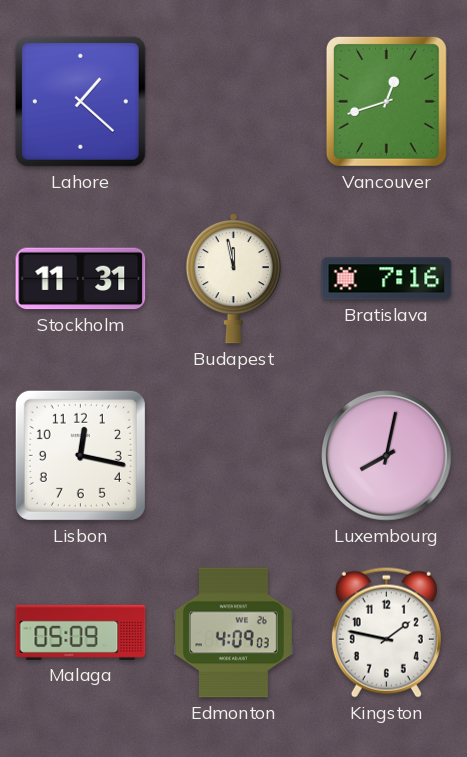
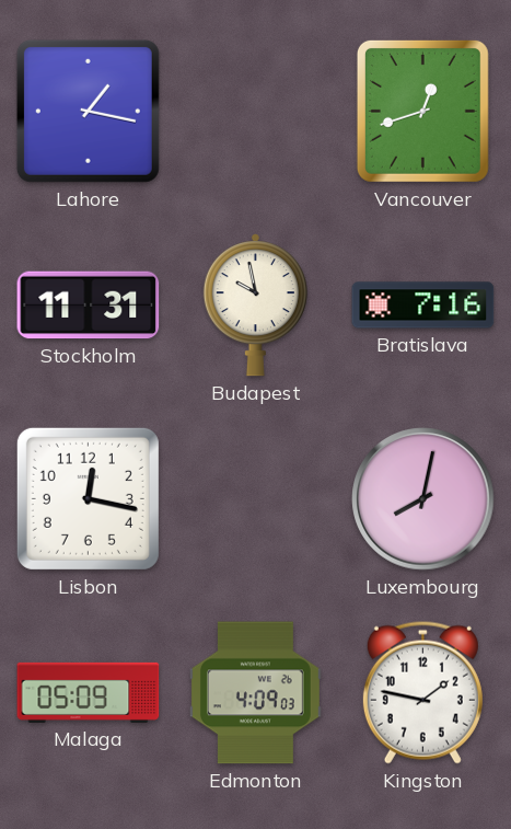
Lahore: 1:22 -> 1:17 (88, 111)
Budapest: 11:58 -> 9:58 (255, 306)
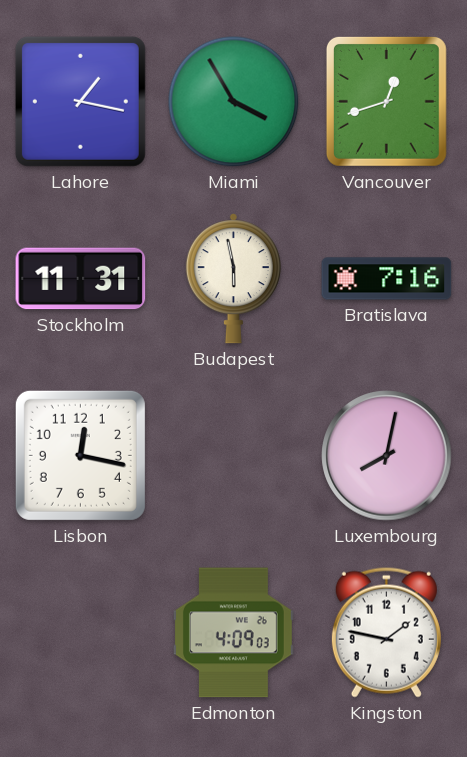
Miami: none -> 3:55 (234, 102)
Budapest: 9:58 -> 5:58 (233, 279)
Malaga: 05:09 -> none (89, 692)
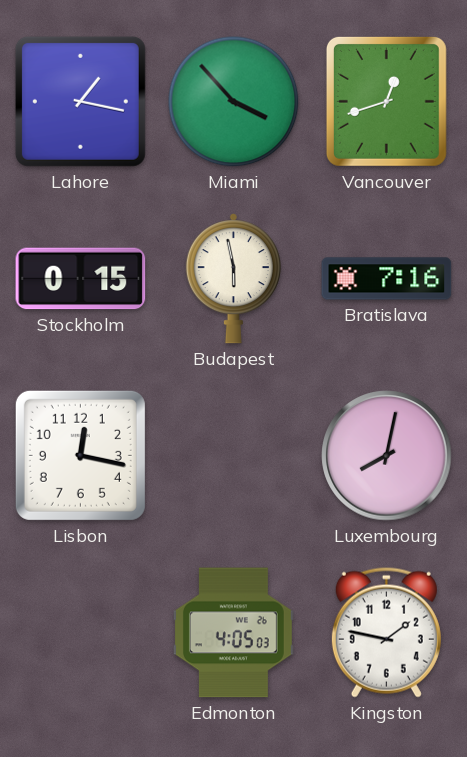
Miami: 3:55 -> 3:53 (234, 102)
Stockholm: 11:31 -> 0:15 (81, 279)
Edmonton: 4:09 -> 4:05 (233, 633)
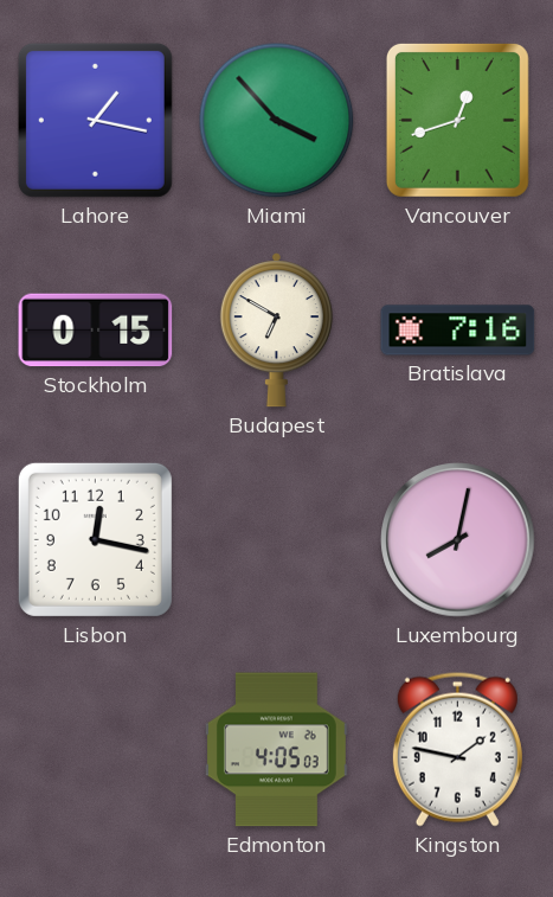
Budapest: 5:58 -> 6:50 (276, 331)
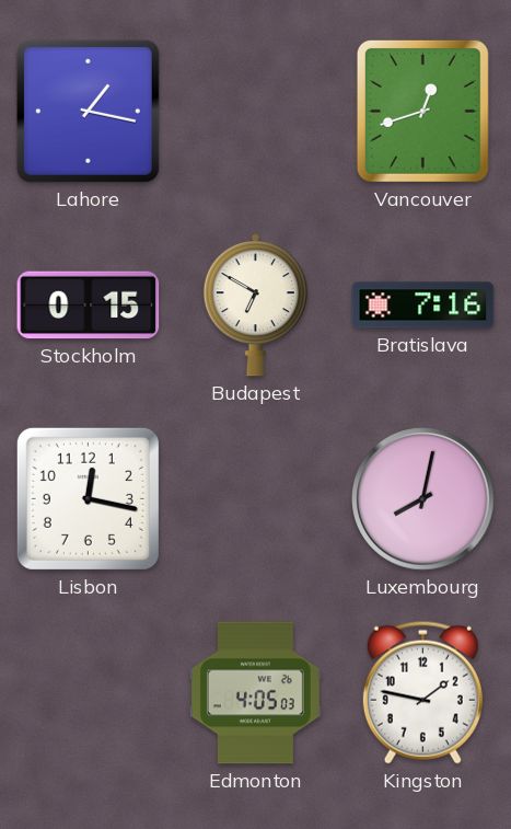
Miami: 3:53 -> none (277, 121)
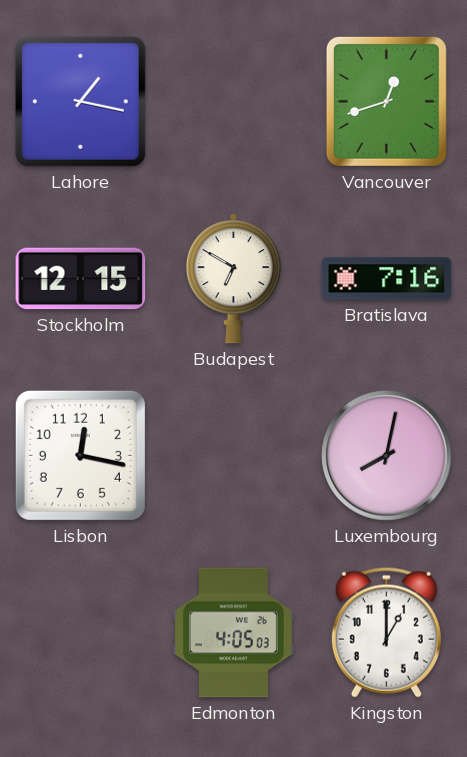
Stockholm: 0:15 -> 12:15 (81, 279)
Kingston: 1:47 -> 1:00 (386, 632)
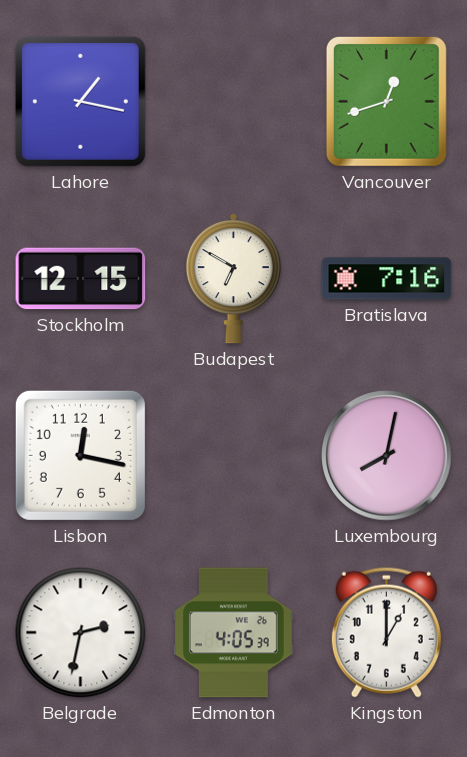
Belgrade: none -> 2:32 (81, 633)
Edmonton: 4:05:03 -> 4:05:39 (233, 633)
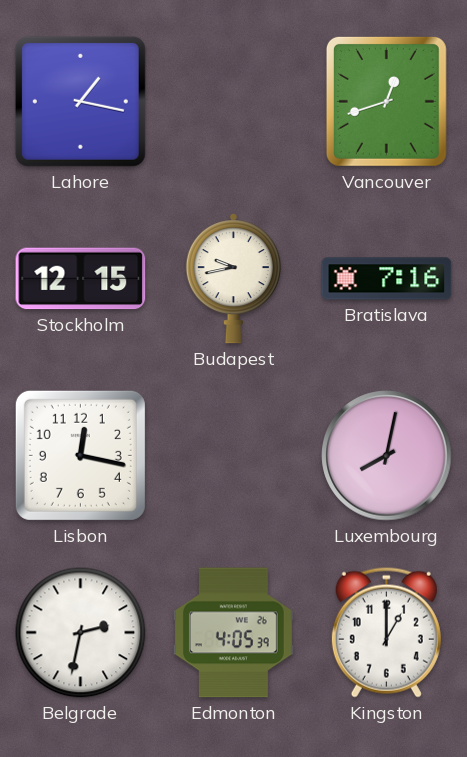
Budapest: 6:50 -> 9:43 (233, 279)
